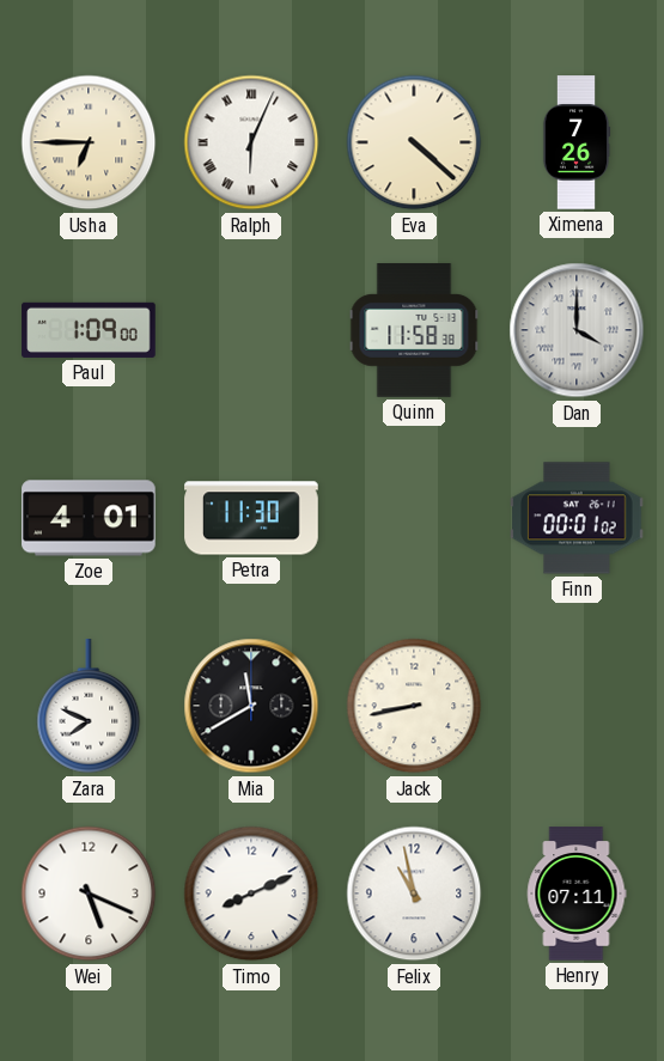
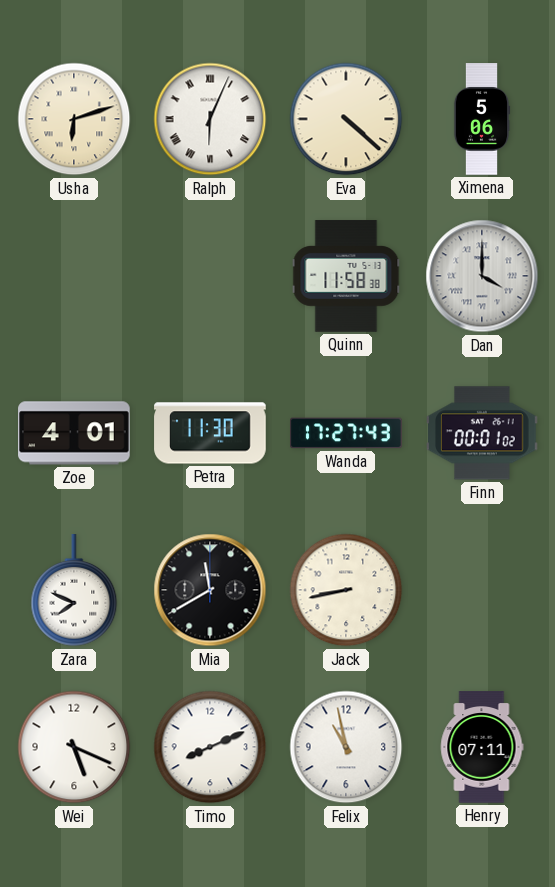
Usha: 6:45 -> 6:12 (74, 119)
Ximena: 7:26 -> 5:06 (482, 119)
Paul: 1:09 -> none (89, 330)
Wanda: none -> 17:27 (346, 433)
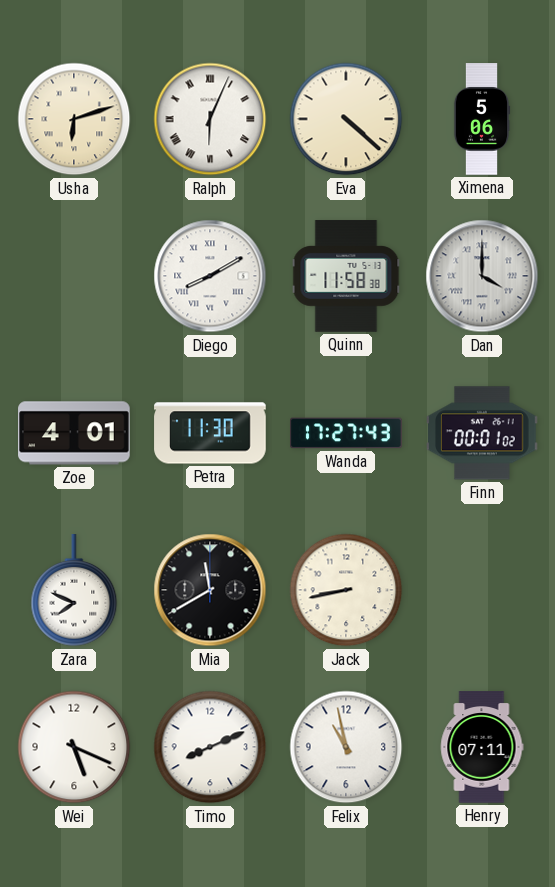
Diego: none -> 8:10 (210, 276)
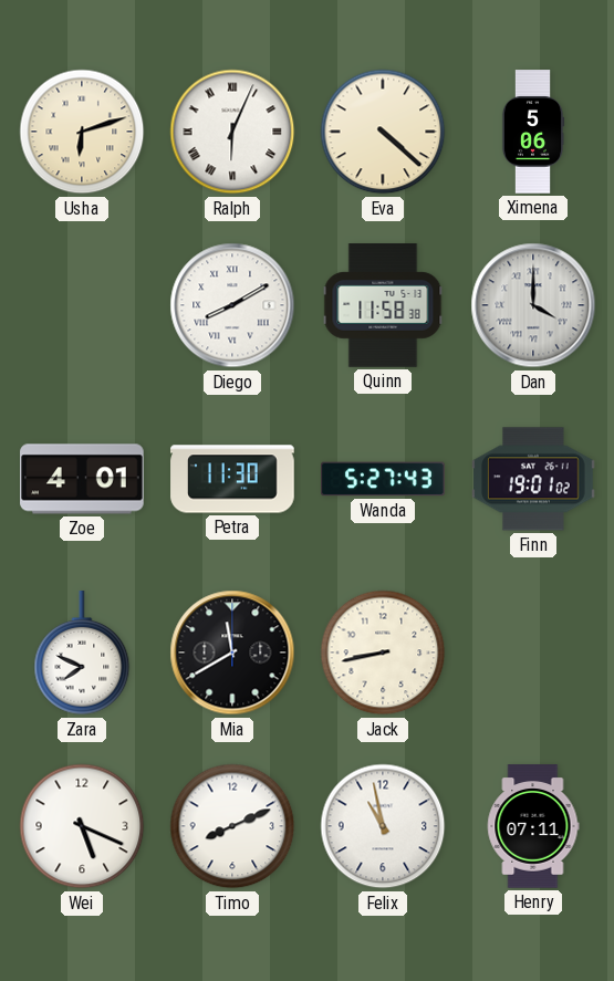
Wanda: 17:27 -> 5:27 (383, 479)
Finn: 00:01 -> 19:01 (533, 479)
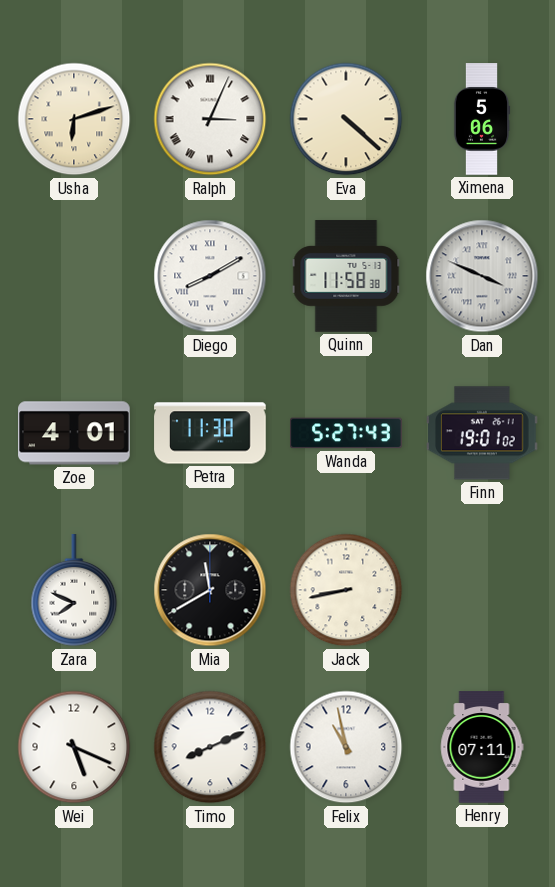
Ralph: 6:04 -> 3:04 (210, 119)
Dan: 4:00 -> 3:49 (482, 276)
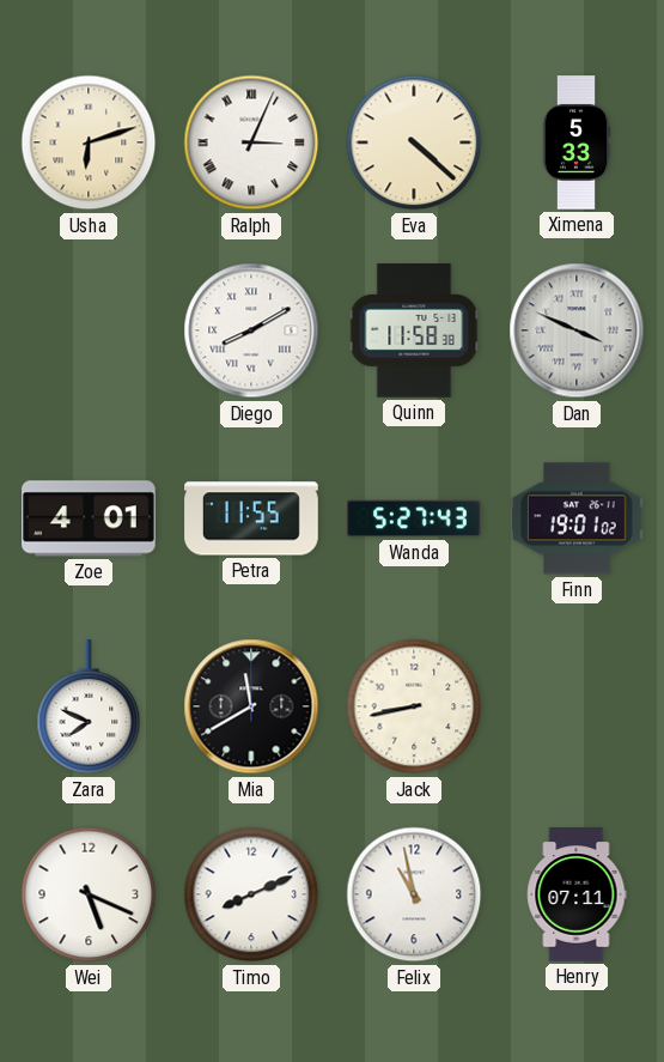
Ximena: 5:06 -> 5:33 (577, 142)
Petra: 11:30 -> 11:55 (251, 518)
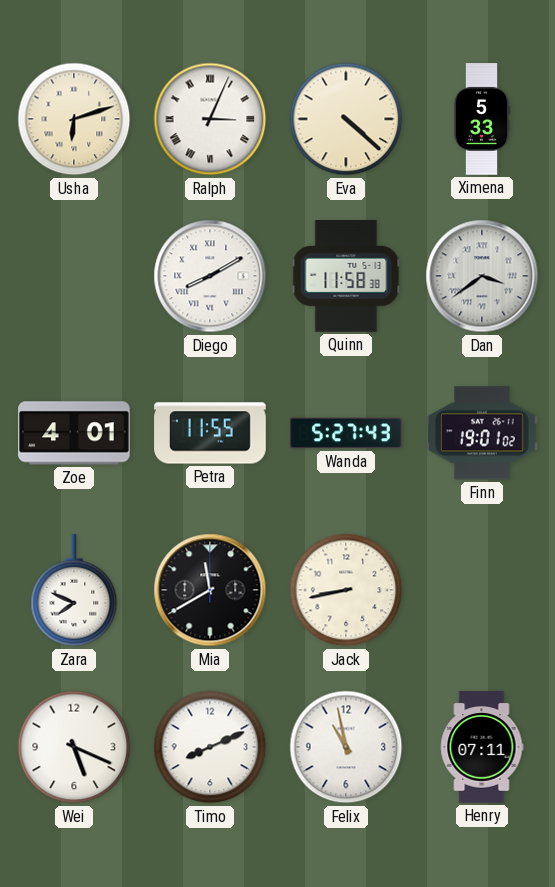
Dan: 3:49 -> 3:39 (482, 276)
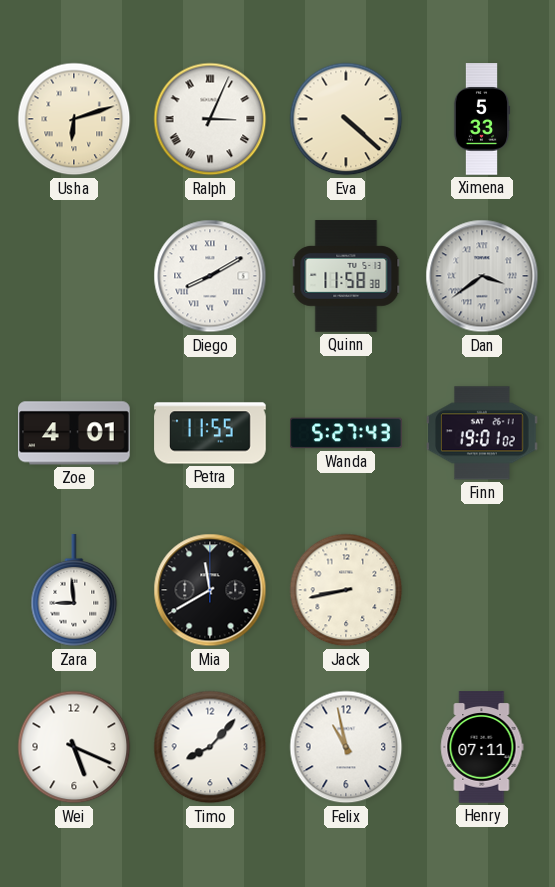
Zara: 7:49 -> 8:59 (74, 591)
Timo: 8:11 -> 8:07 (210, 747)
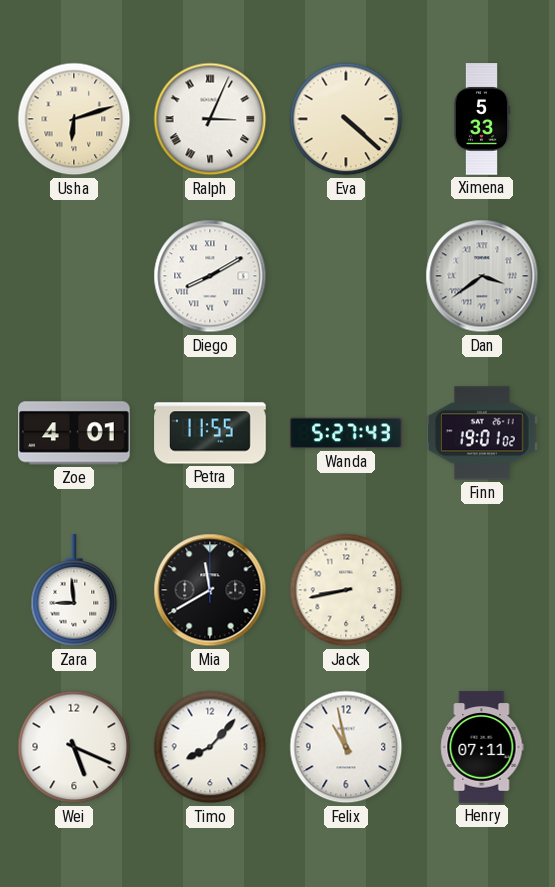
Quinn: 11:58 -> none (346, 276)
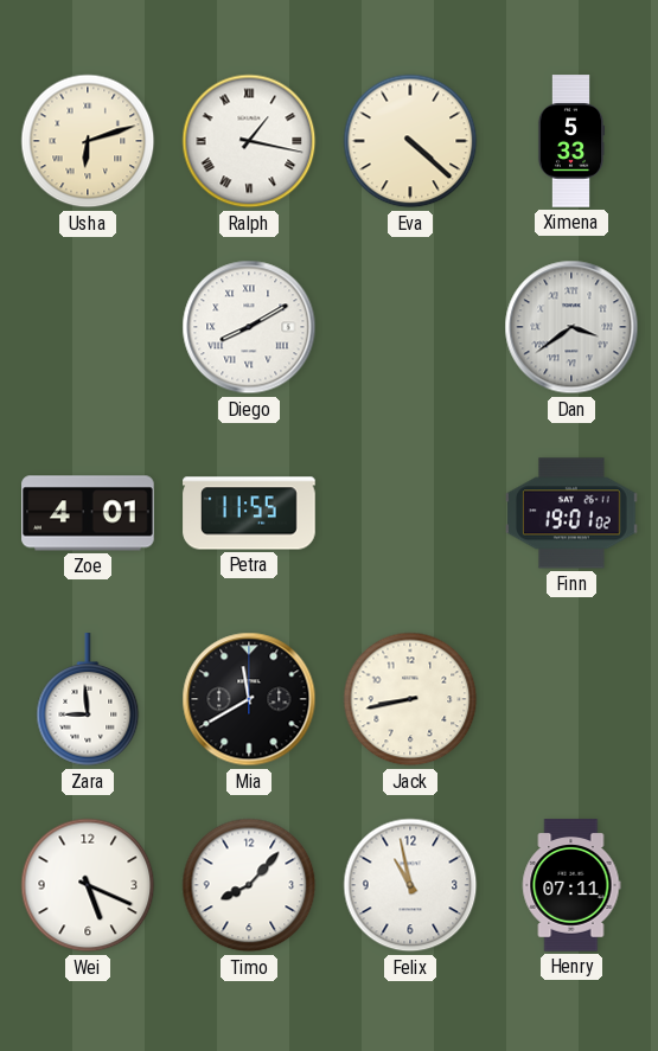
Ralph: 3:04 -> 1:17 (249, 141)
Wanda: 5:27 -> none (346, 433)
